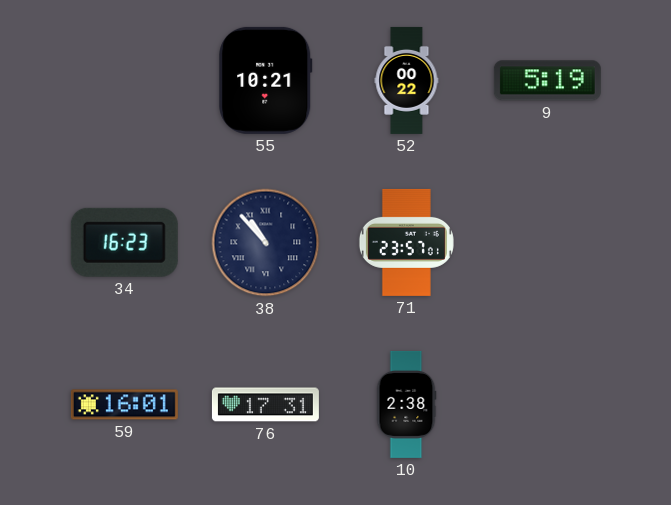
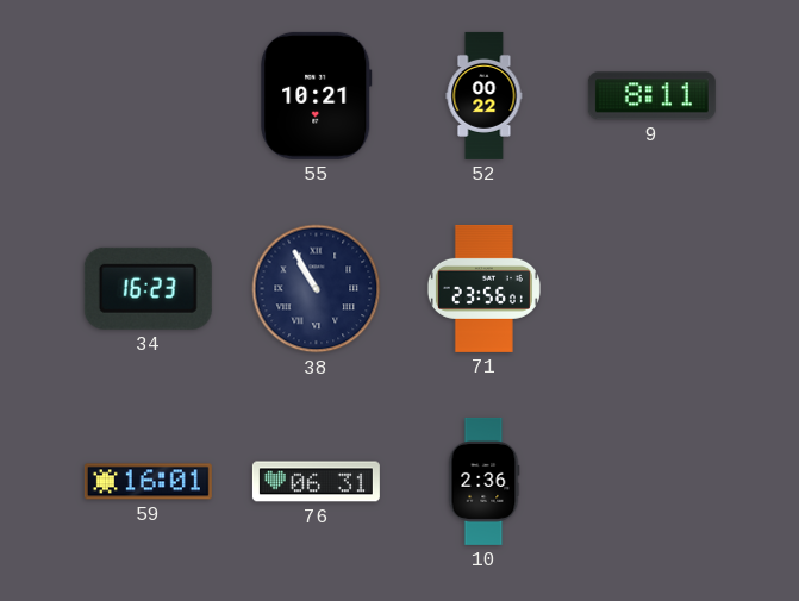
9: 5:19 -> 8:11 (651, 96)
38: 10:53 -> 10:55 (317, 289)
71: 23:57 -> 23:56 (483, 288)
76: 17:31 -> 06:31 (316, 482)
10: 2:38 -> 2:36 (483, 481)
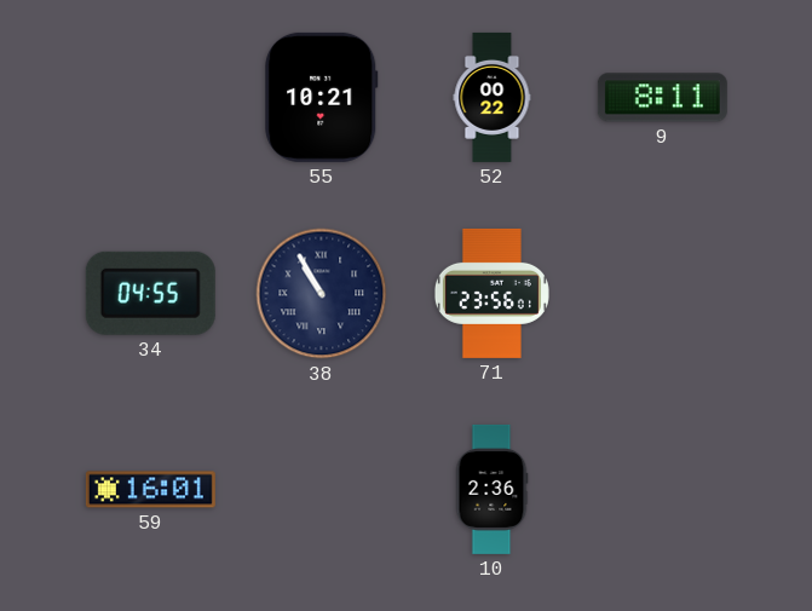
34: 16:23 -> 04:55 (150, 293)
76: 06:31 -> none (316, 482)
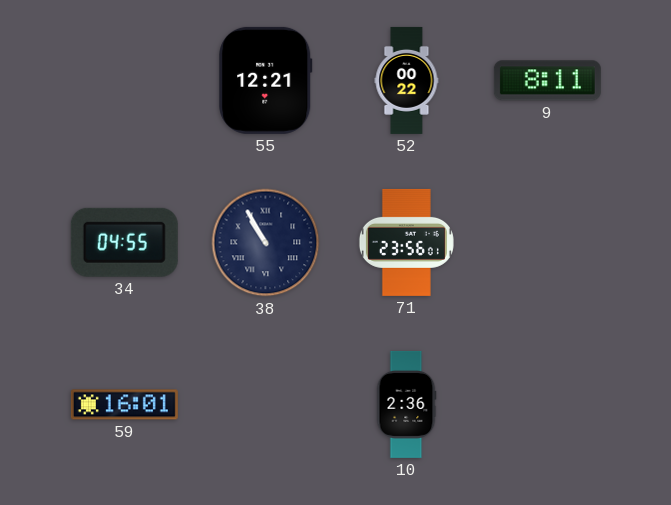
55: 10:21 -> 12:21 (266, 80)
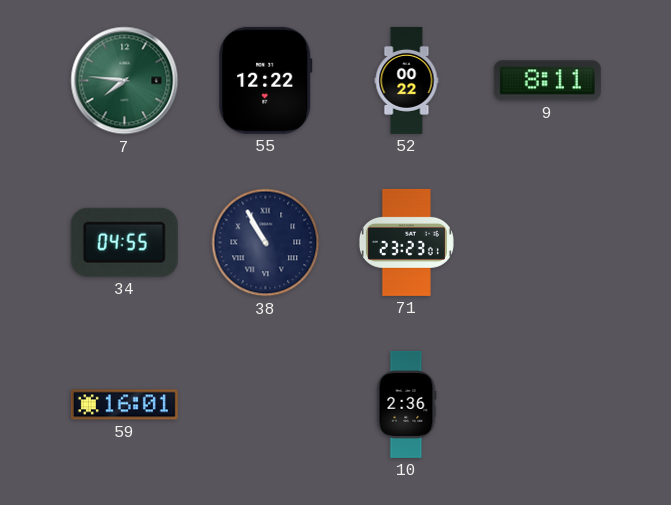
7: none -> 7:46 (125, 81)
55: 12:21 -> 12:22 (266, 80)
71: 23:56 -> 23:23 (406, 242)
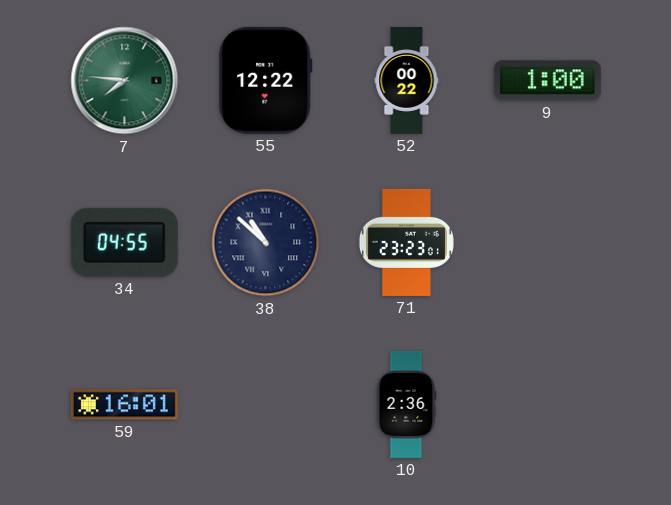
9: 8:11 -> 1:00 (547, 81)
38: 10:55 -> 10:52 (266, 243)
